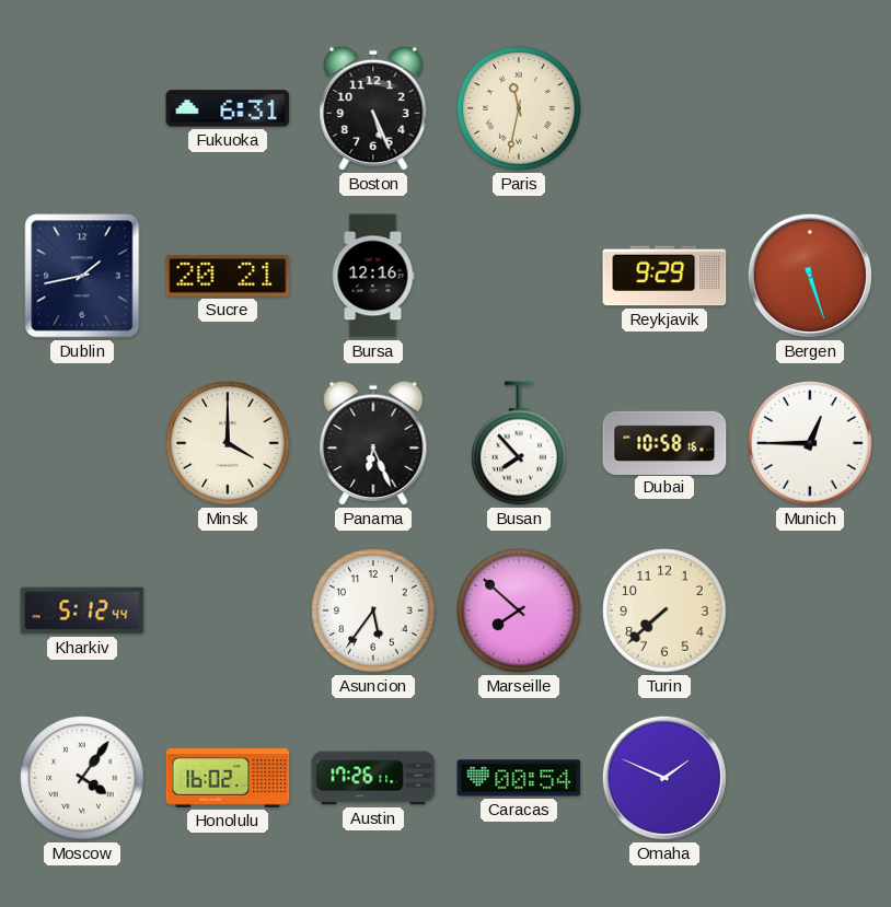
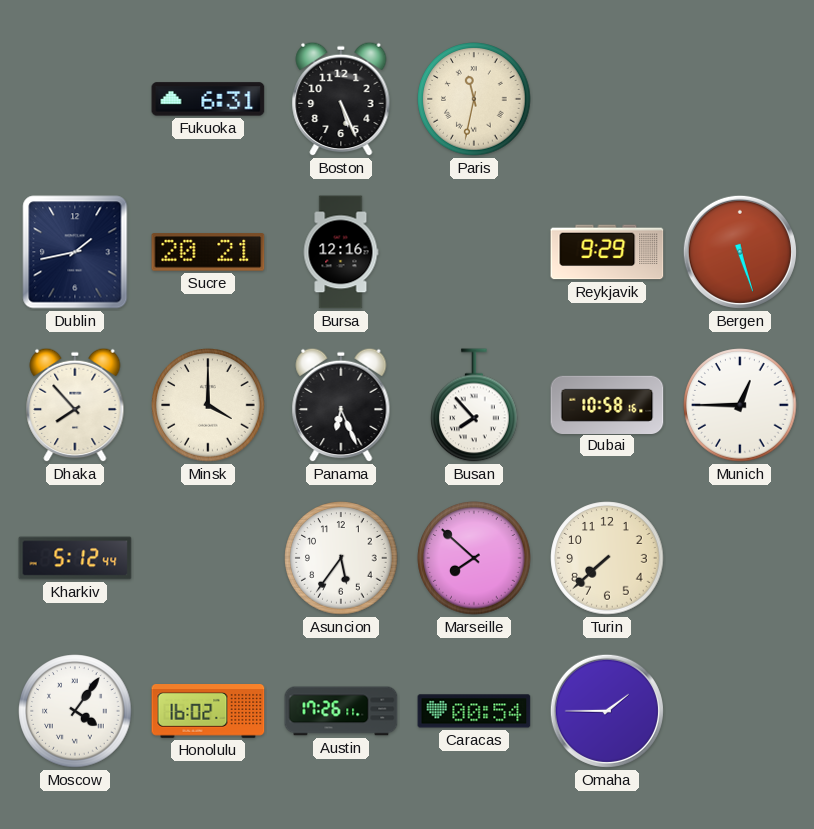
Dhaka: none -> 7:53 (75, 405)
Omaha: 1:49 -> 1:45 (607, 711)
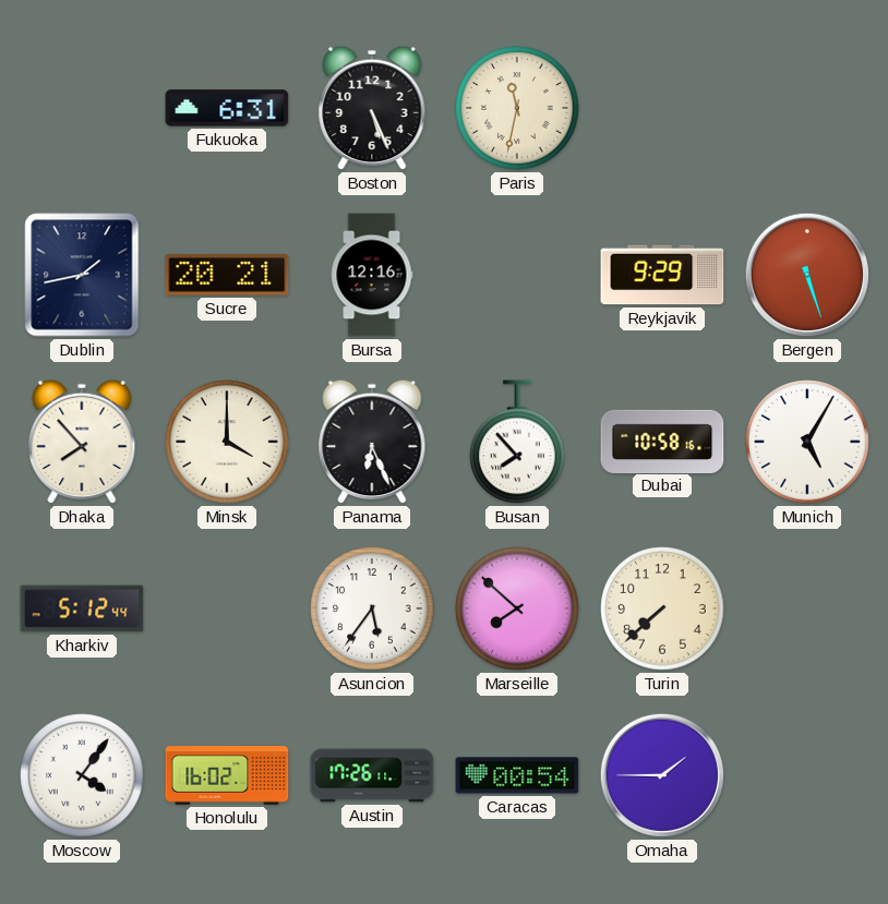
Munich: 12:45 -> 5:05 (807, 442)
